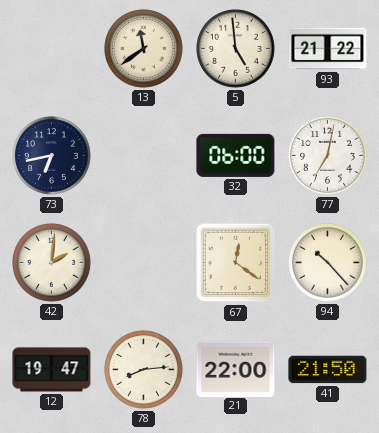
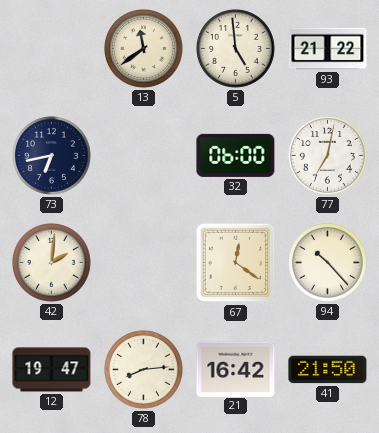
21: 22:00 -> 16:42 (236, 369)
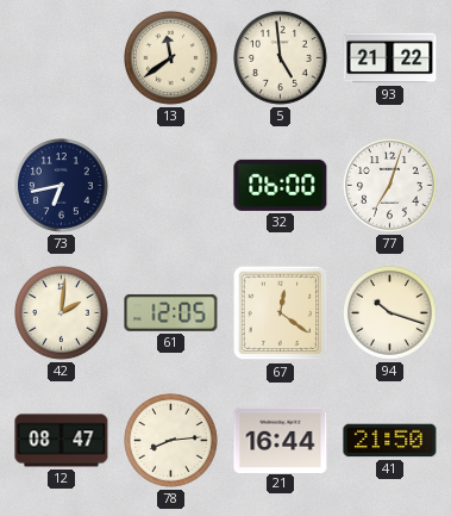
77: 7:02 -> 7:03 (390, 186)
61: none -> 12:05 (171, 313)
94: 10:23 -> 10:18 (390, 313)
12: 19:47 -> 08:47 (62, 441)
21: 16:42 -> 16:44 (281, 440)
